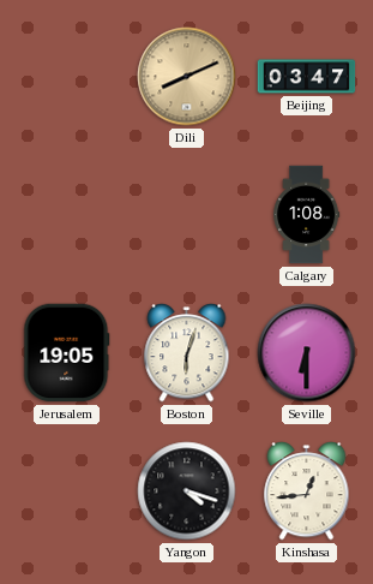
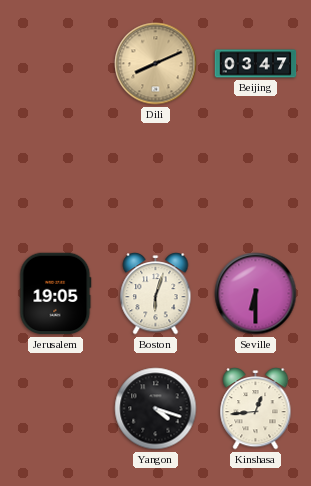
Calgary: 1:08 -> none (307, 215)
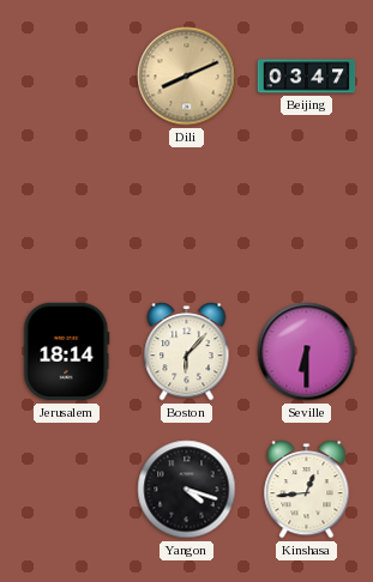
Jerusalem: 19:05 -> 18:14 (67, 352)
Boston: 6:03 -> 6:07 (187, 352)
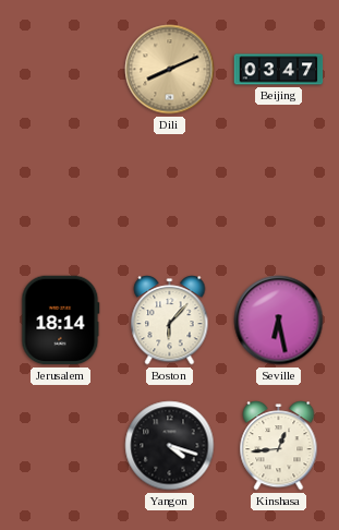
Seville: 6:30 -> 6:28 (279, 321)
